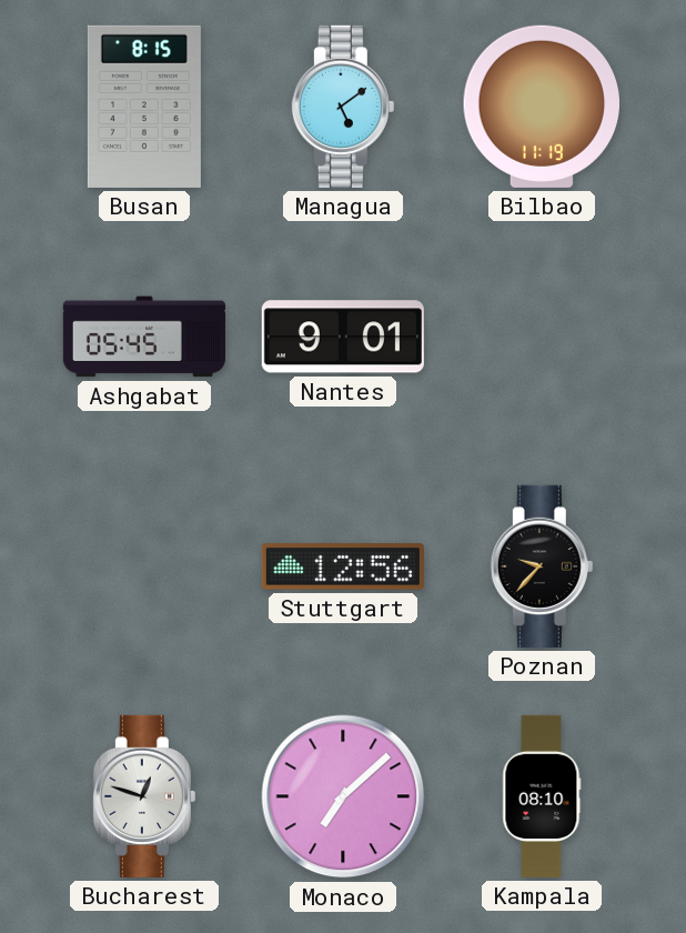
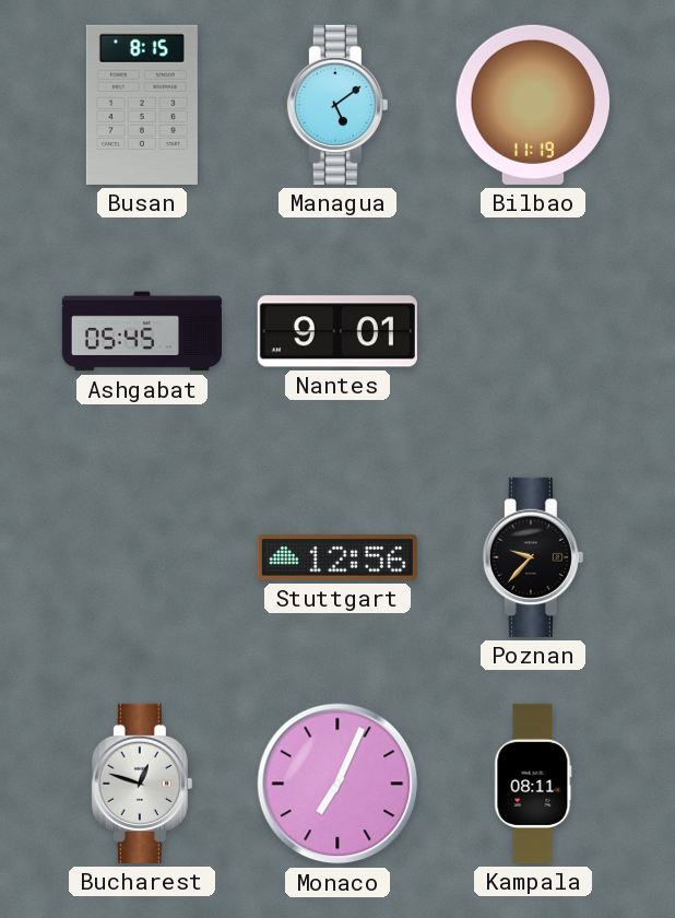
Monaco: 7:08 -> 7:04 (337, 784)
Kampala: 08:10 -> 08:11 (533, 784)
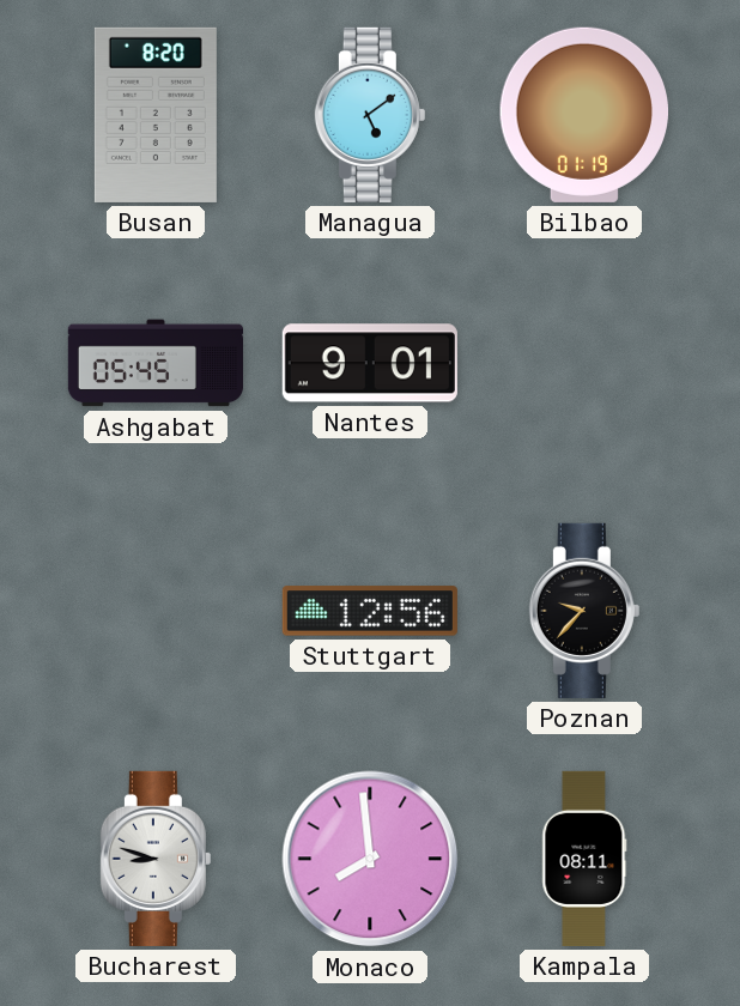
Busan: 8:15 -> 8:20 (156, 115)
Bilbao: 11:19 -> 01:19 (583, 115)
Bucharest: 12:48 -> 8:48 (156, 859)
Monaco: 7:04 -> 7:59 (370, 859)
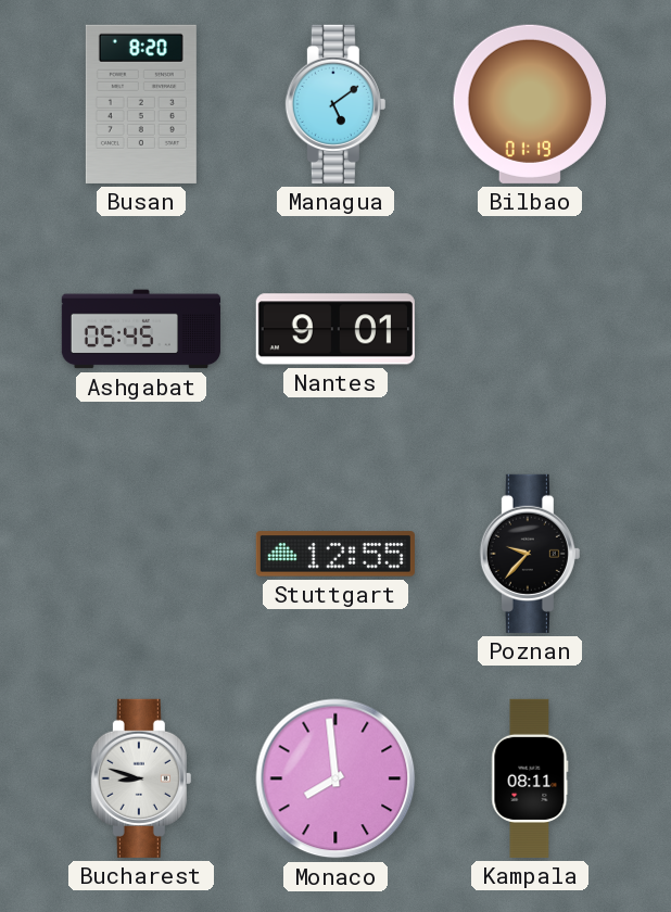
Stuttgart: 12:56 -> 12:55 (335, 554)
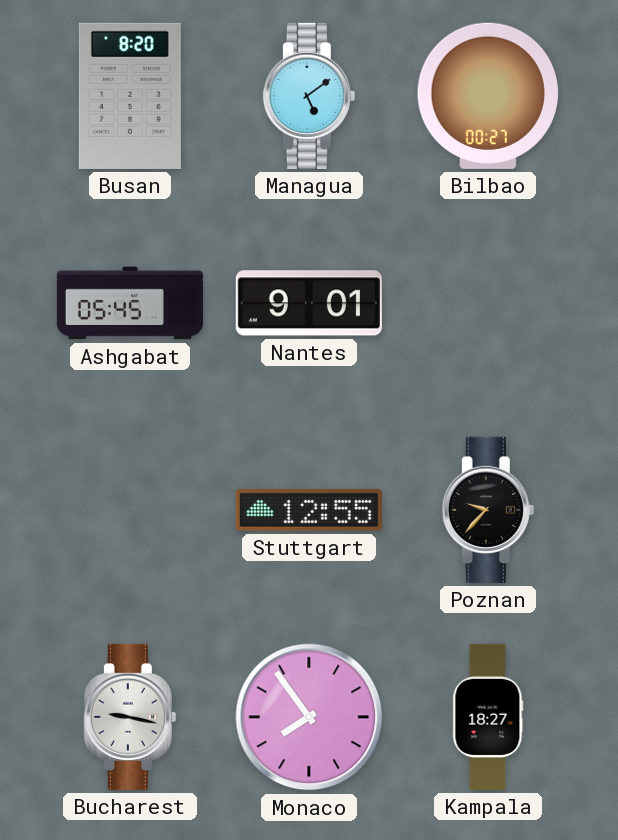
Bilbao: 01:19 -> 00:27 (487, 96)
Bucharest: 8:48 -> 9:17 (130, 717)
Monaco: 7:59 -> 7:54 (309, 717)
Kampala: 08:11 -> 18:27 (488, 717)
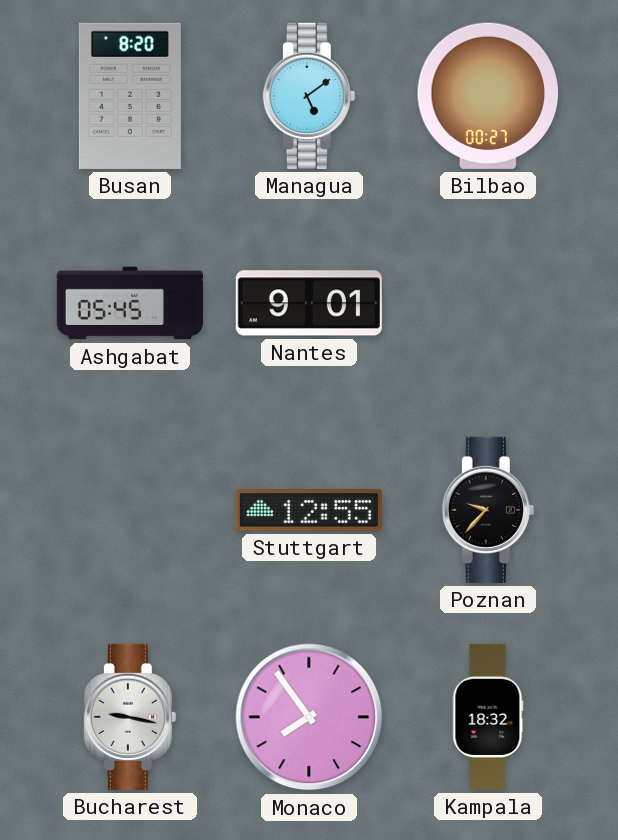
Kampala: 18:27 -> 18:32 (488, 717)
